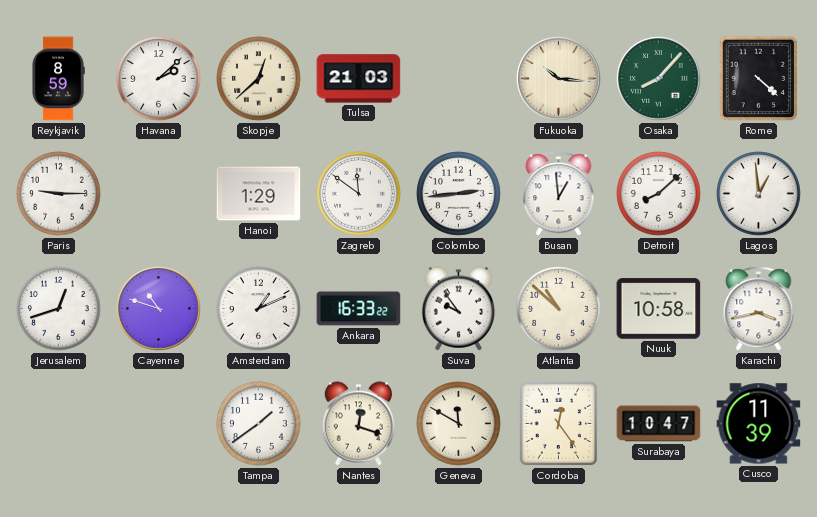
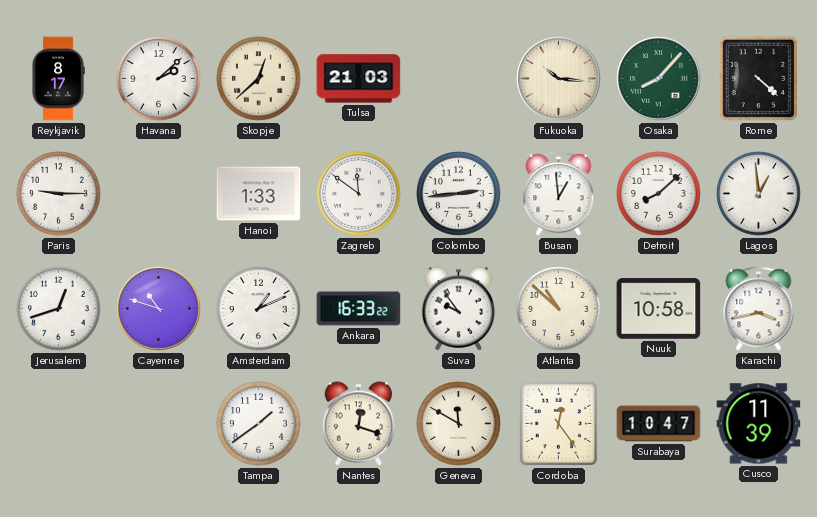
Reykjavik: 8:59 -> 8:17 (58, 79)
Hanoi: 1:29 -> 1:33 (259, 194)
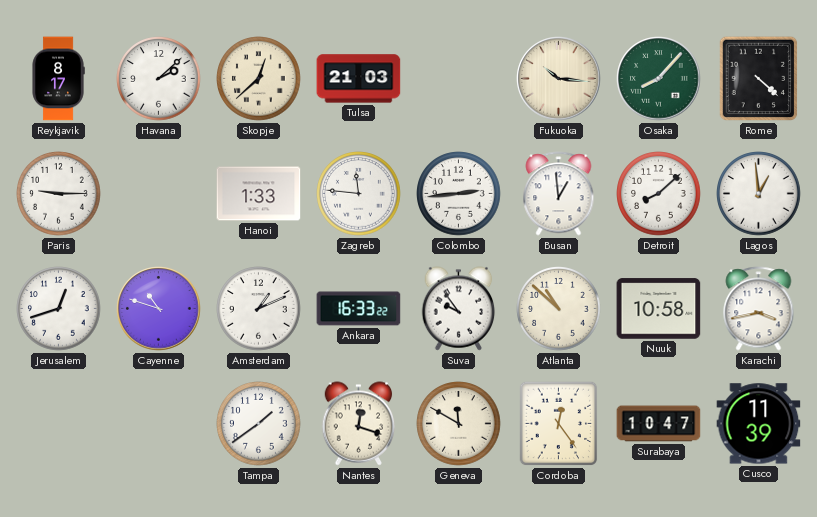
Zagreb: 11:51 -> 11:46 (359, 194)
